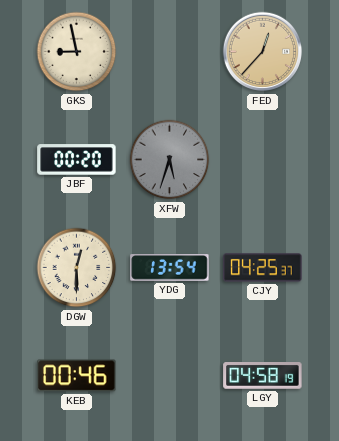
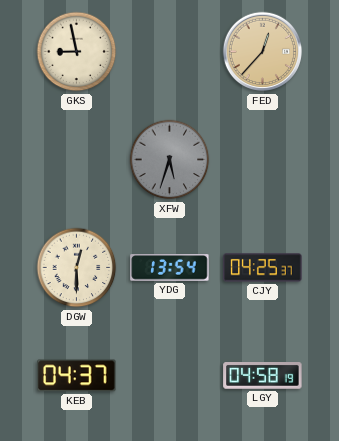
JBF: 00:20 -> none (77, 160)
KEB: 00:46 -> 04:37 (77, 376)
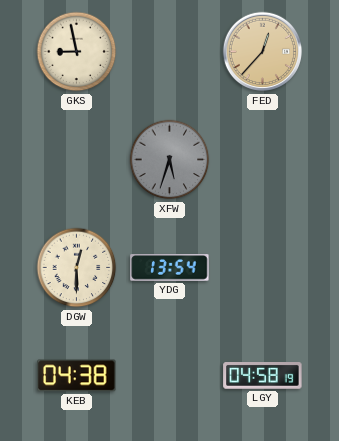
CJY: 04:25 -> none (263, 268)
KEB: 04:37 -> 04:38 (77, 376)
